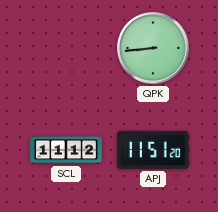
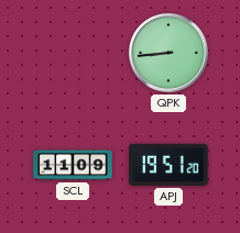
SCL: 11:12 -> 11:09 (73, 165)
APJ: 11:51 -> 19:51 (168, 165)
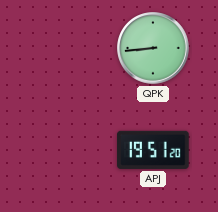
SCL: 11:09 -> none (73, 165)
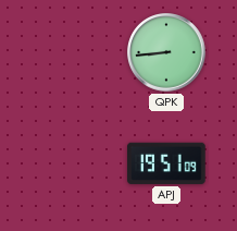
APJ: 19:51:20 -> 19:51:09 (166, 163)
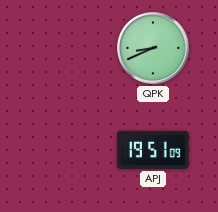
QPK: 8:44 -> 8:41 (153, 48)
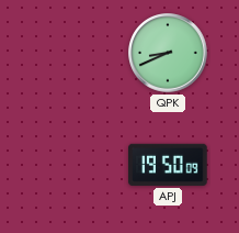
APJ: 19:51 -> 19:50 (168, 165)
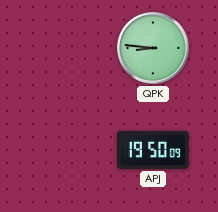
QPK: 8:41 -> 8:46 (153, 48)
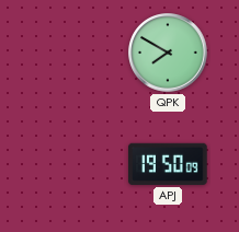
QPK: 8:46 -> 7:50 (168, 53)
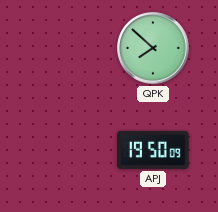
QPK: 7:50 -> 7:52 (153, 48)
